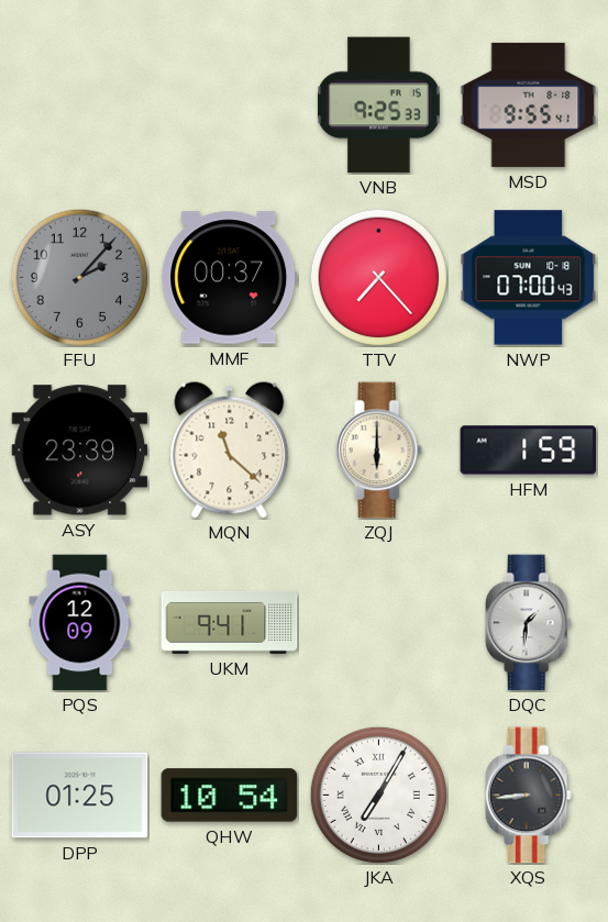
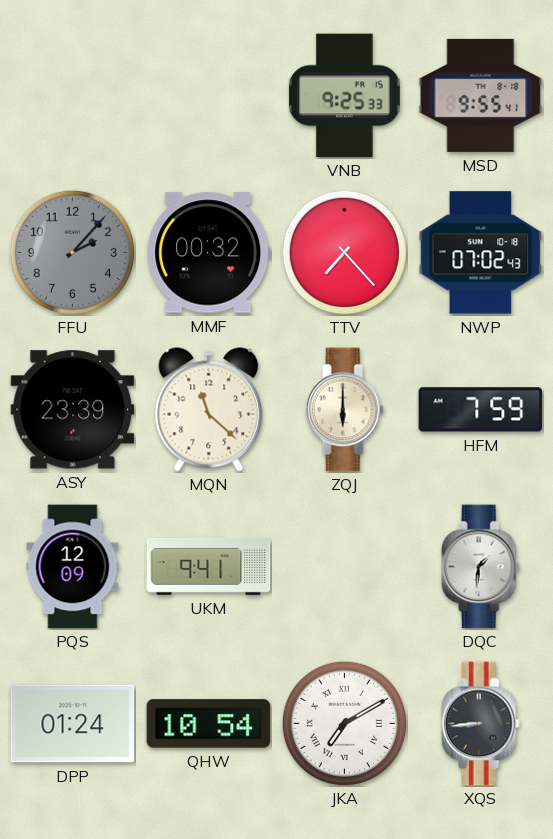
MMF: 00:37 -> 00:32 (209, 253)
NWP: 07:00 -> 07:02 (481, 253)
HFM: 1:59 -> 7:59 (481, 410)
DPP: 01:25 -> 01:24 (73, 724)
JKA: 7:05 -> 7:10 (344, 723)
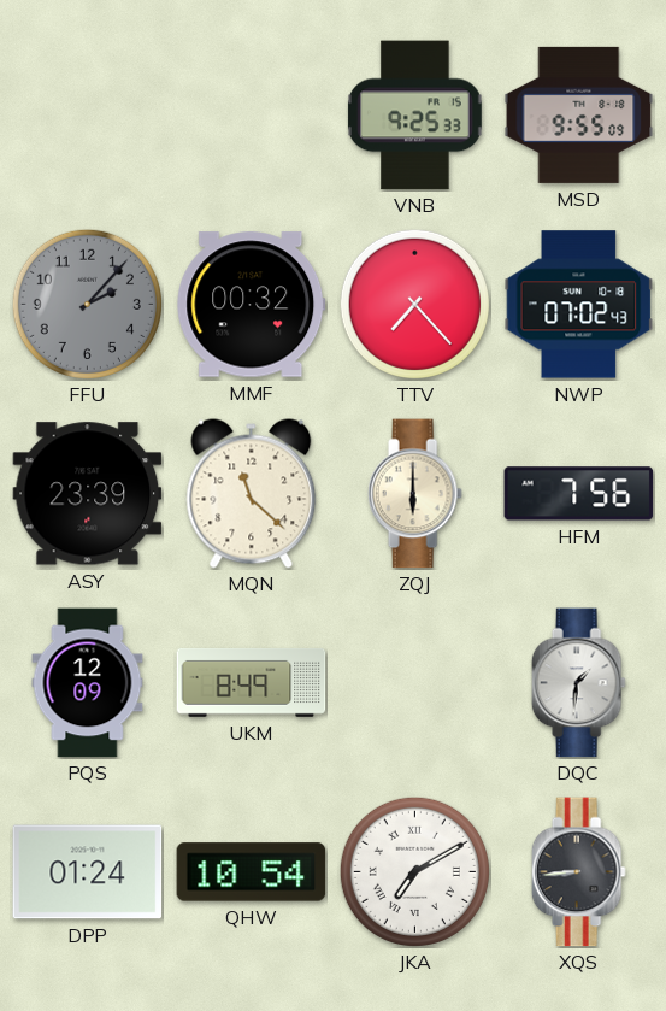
MSD: 9:55:41 -> 9:55:09 (579, 114)
HFM: 7:59 -> 7:56 (579, 494)
UKM: 9:41 -> 8:49 (252, 682)
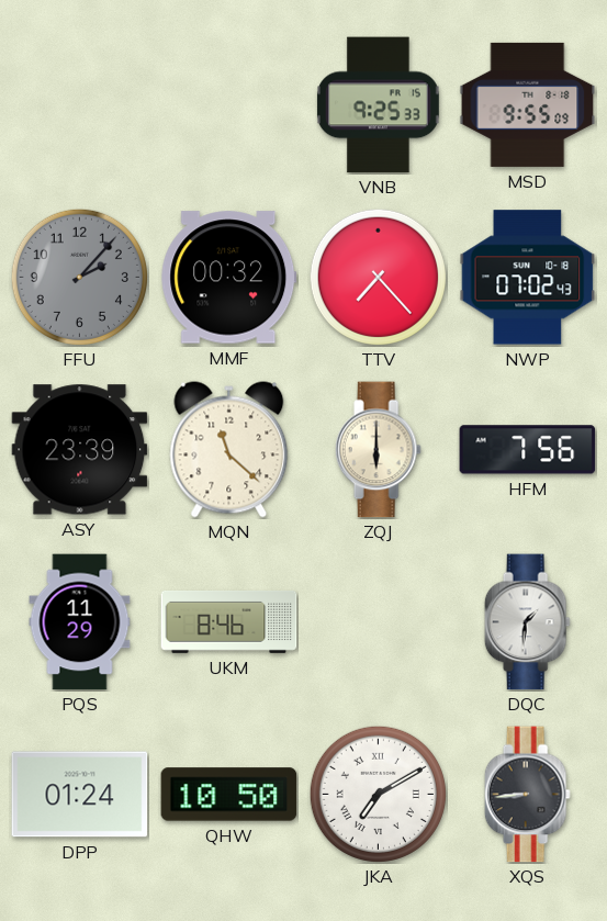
PQS: 12:09 -> 11:29 (80, 622)
UKM: 8:49 -> 8:46 (229, 621)
QHW: 10:54 -> 10:50 (229, 795)
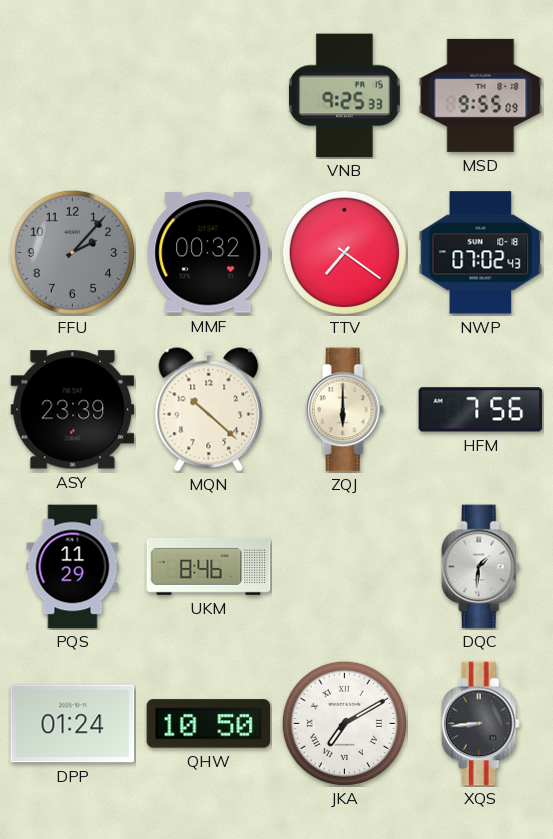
TTV: 7:23 -> 7:21 (344, 252)
MQN: 11:22 -> 10:22 (209, 410)
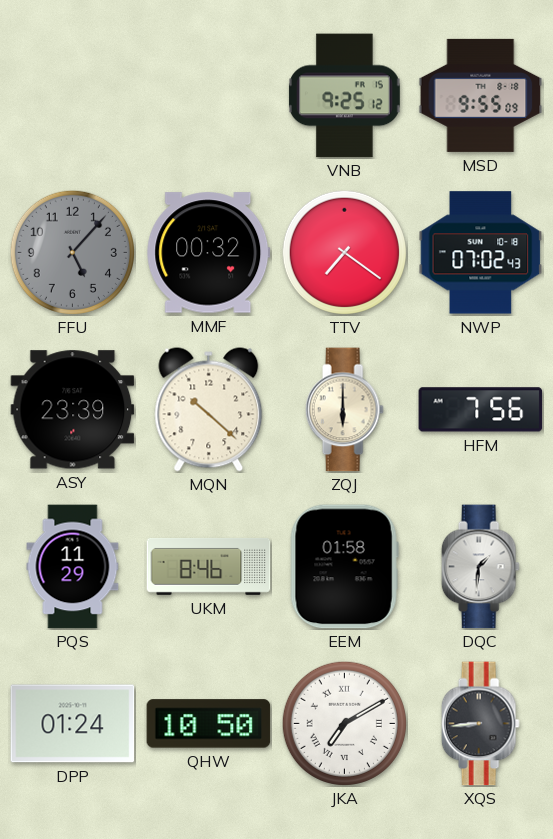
VNB: 9:25:33 -> 9:25:12 (344, 96)
FFU: 2:07 -> 5:07 (72, 252)
EEM: none -> 01:58 (344, 567)
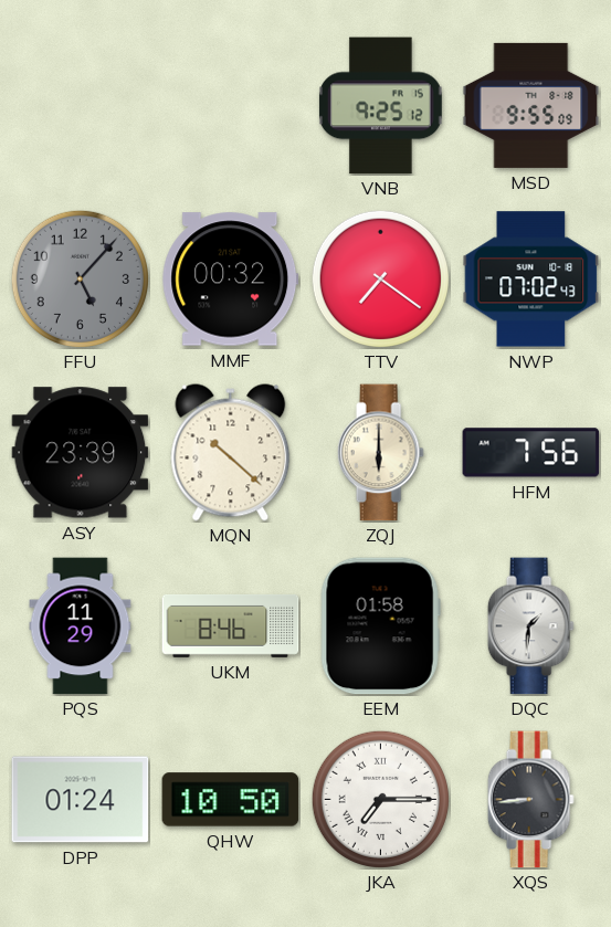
JKA: 7:10 -> 7:15 (380, 799)
